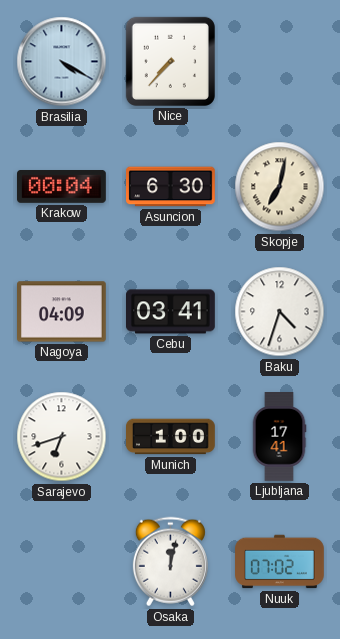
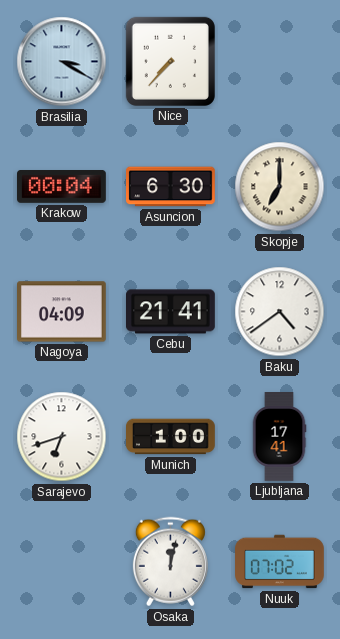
Brasilia: 4:20 -> 3:20 (62, 62)
Skopje: 7:02 -> 7:00 (280, 187)
Cebu: 03:41 -> 21:41 (171, 312)
Baku: 4:33 -> 4:39 (280, 312)
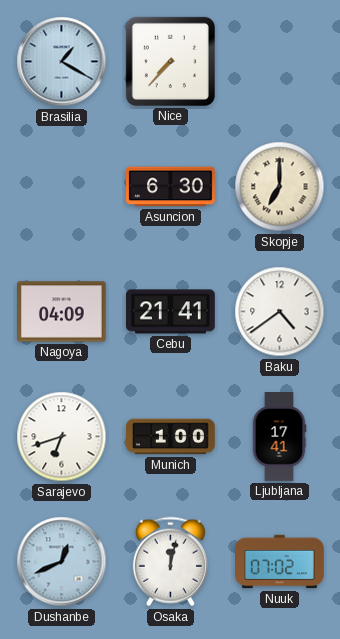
Brasilia: 3:20 -> 1:20 (62, 62)
Krakow: 00:04 -> none (62, 187)
Dushanbe: none -> 12:41 (62, 562)
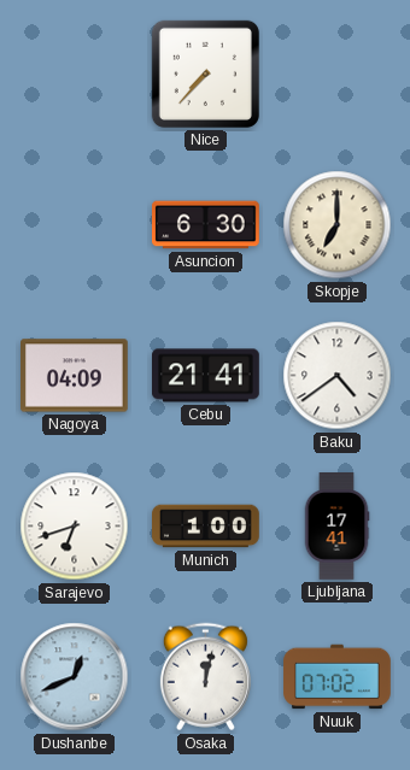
Brasilia: 1:20 -> none (62, 62)
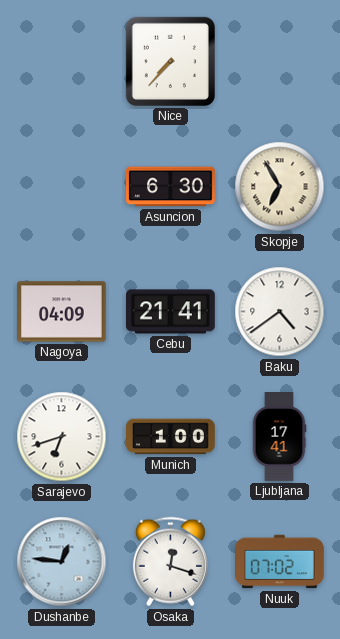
Skopje: 7:00 -> 6:55 (280, 187)
Dushanbe: 12:41 -> 12:46 (62, 562)
Osaka: 12:02 -> 12:18 (170, 562)
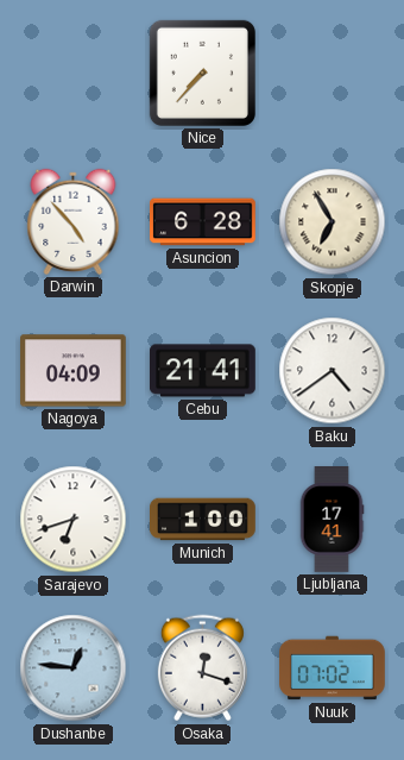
Darwin: none -> 4:53 (74, 221)
Asuncion: 6:30 -> 6:28 (203, 222)
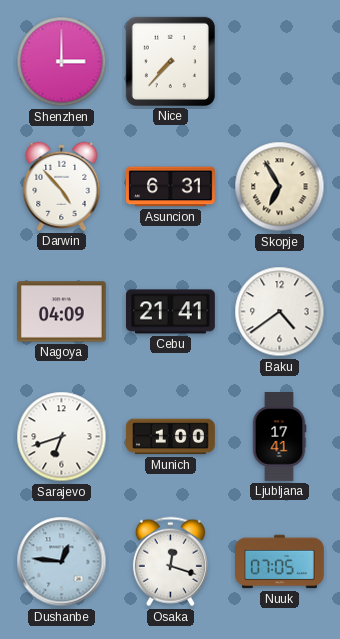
Shenzhen: none -> 3:00 (62, 62)
Asuncion: 6:28 -> 6:31 (171, 187)
Nuuk: 07:02 -> 07:05 (280, 562)
